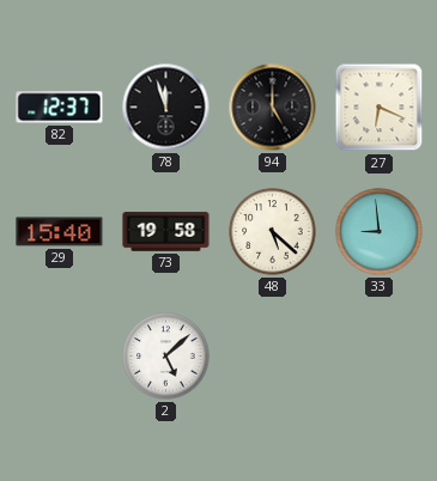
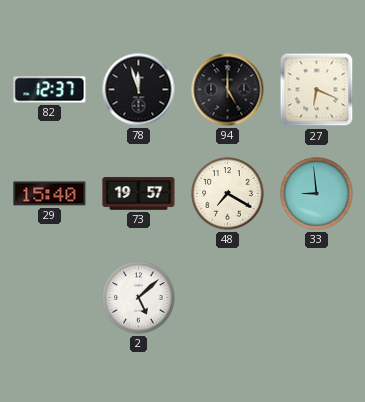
73: 19:58 -> 19:57 (139, 194)
48: 5:22 -> 7:20 (228, 194)
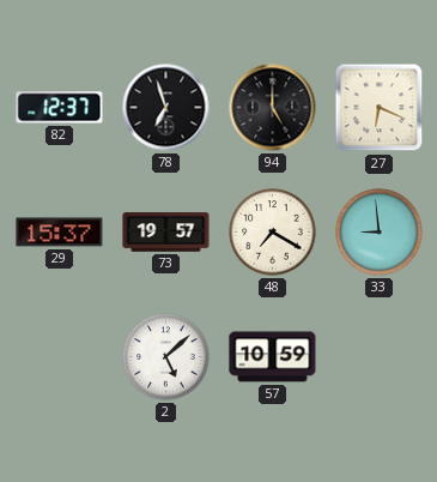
78: 11:57 -> 6:57 (166, 108)
29: 15:40 -> 15:37 (60, 233)
57: none -> 10:59 (273, 357)
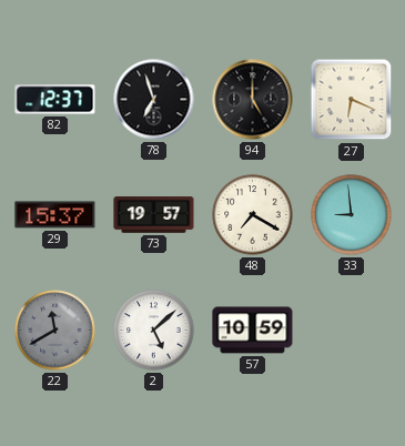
22: none -> 11:40 (55, 331)
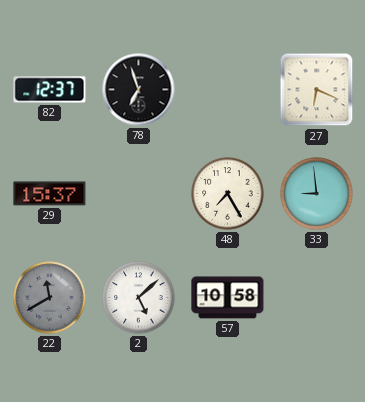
94: 5:00 -> none (253, 100)
73: 19:57 -> none (154, 215)
48: 7:20 -> 7:25 (228, 194)
57: 10:59 -> 10:58 (228, 298)
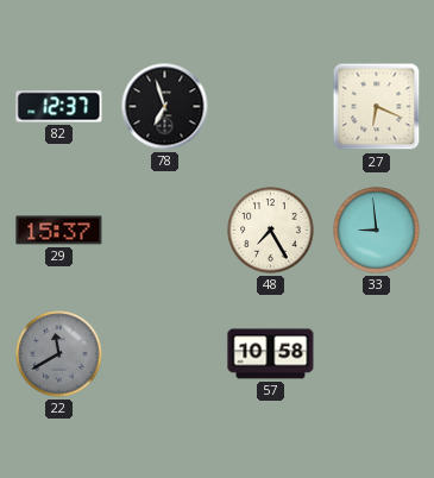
2: 5:08 -> none (139, 298)
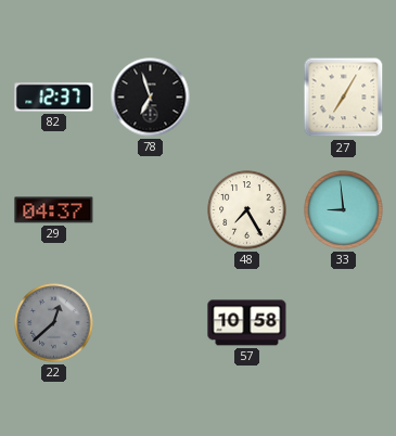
27: 6:19 -> 7:05 (344, 98)
29: 15:37 -> 04:37 (54, 210)
22: 11:40 -> 12:38 (54, 323)
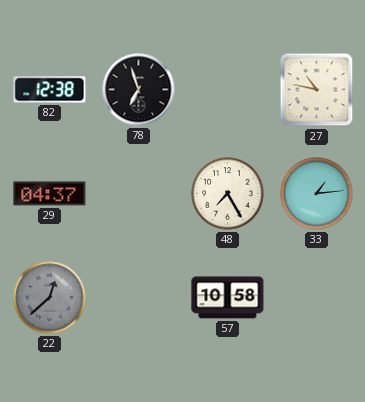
82: 12:37 -> 12:38 (50, 90)
27: 7:05 -> 10:47 (317, 90)
33: 8:59 -> 1:14 (317, 194)
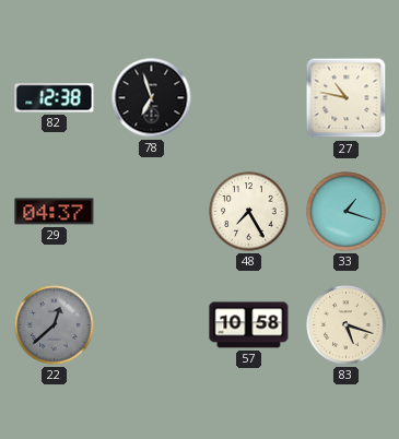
33: 1:14 -> 1:18 (347, 212)
83: none -> 5:18 (347, 325)
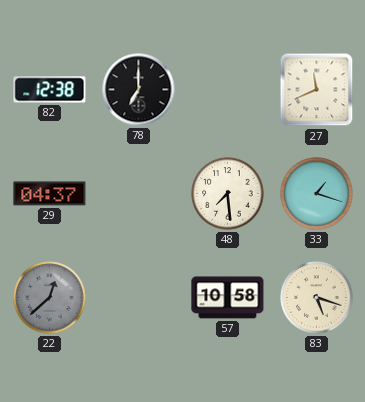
78: 6:57 -> 7:00 (139, 90)
27: 10:47 -> 11:41 (317, 90)
48: 7:25 -> 7:29 (228, 194)
